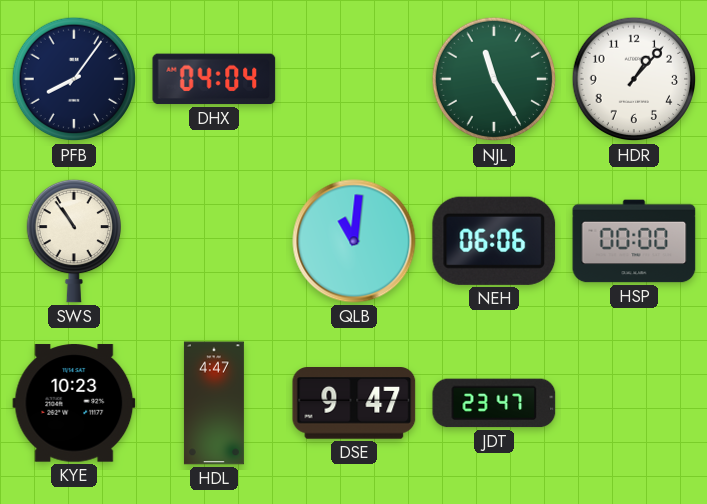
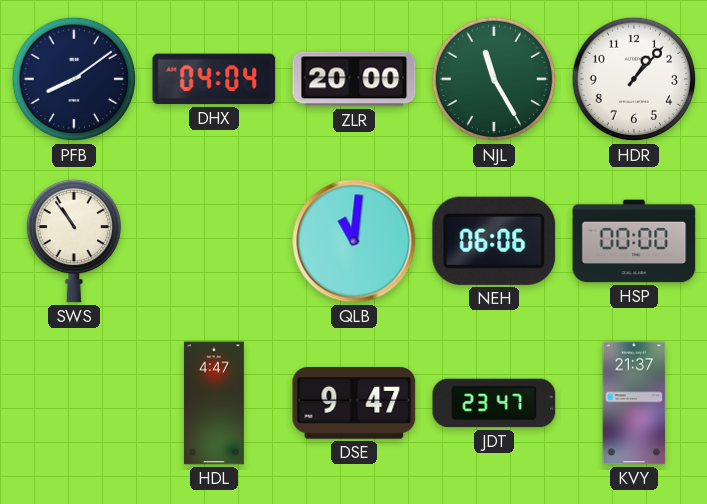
PFB: 8:06 -> 8:09 (74, 79)
ZLR: none -> 20:00 (354, 79)
KYE: 10:23 -> none (74, 403)
KVY: none -> 21:37 (634, 403)
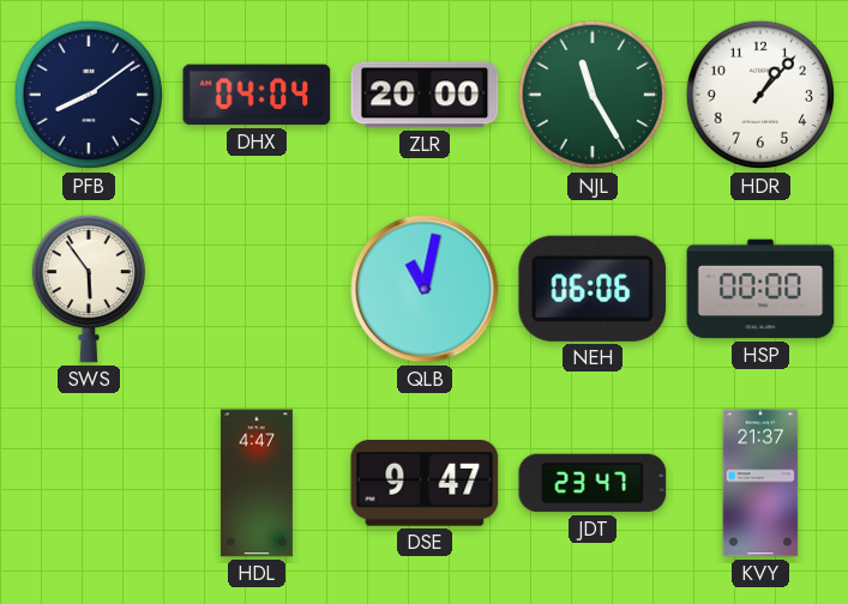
SWS: 10:54 -> 5:54 (88, 289)
QLB: 11:01 -> 11:02 (425, 289)
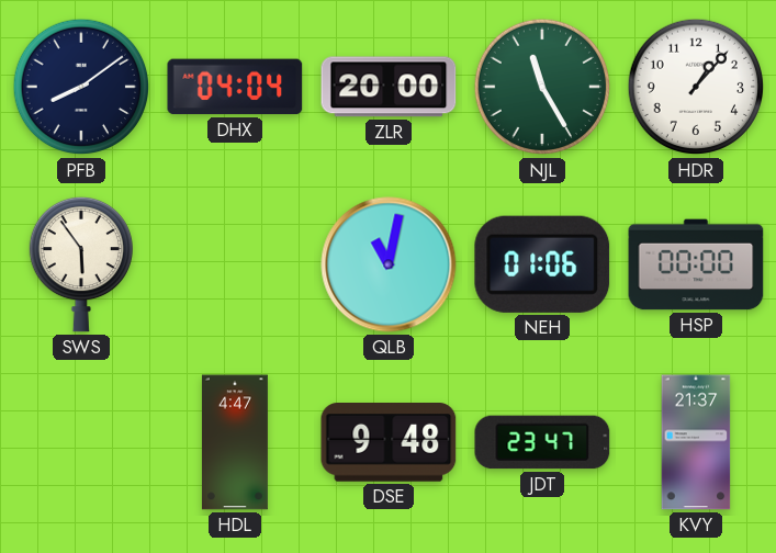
NEH: 06:06 -> 01:06 (542, 264)
DSE: 9:47 -> 9:48 (389, 443)
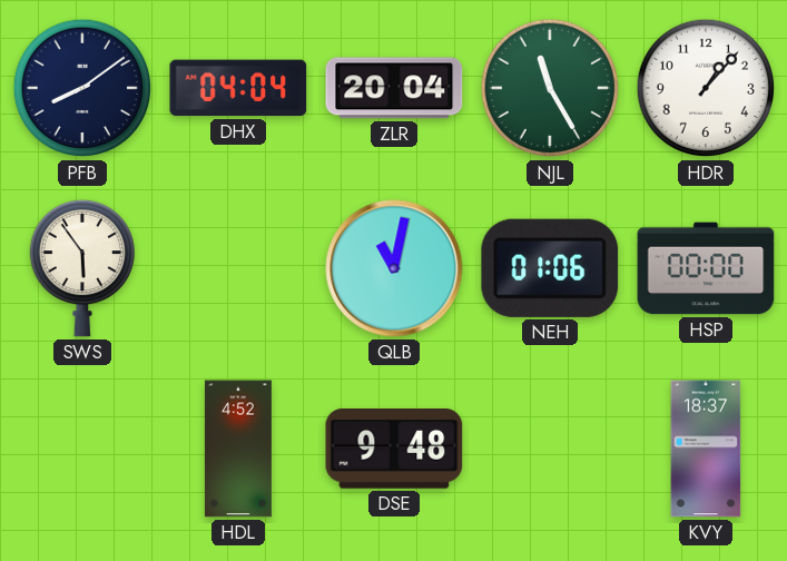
ZLR: 20:00 -> 20:04 (394, 88)
HDL: 4:47 -> 4:52 (238, 449)
JDT: 23:47 -> none (542, 442)
KVY: 21:37 -> 18:37 (706, 449)
